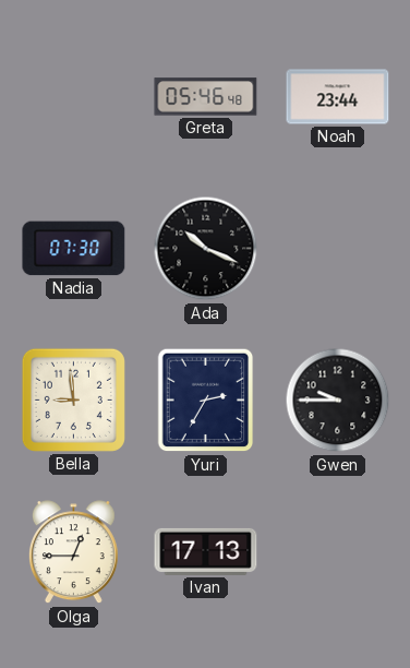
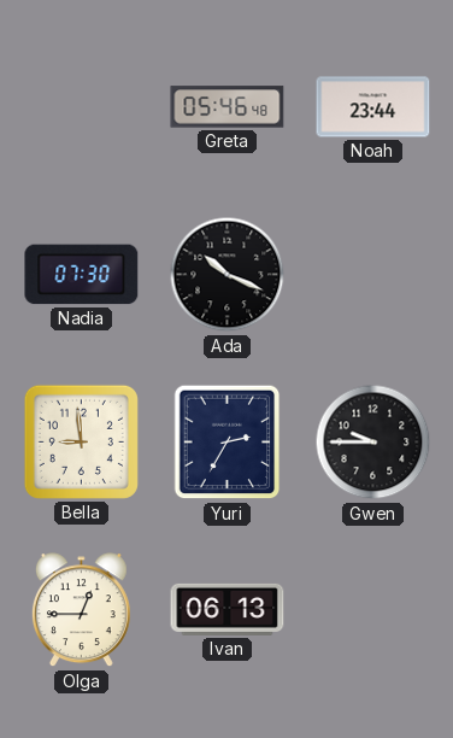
Ivan: 17:13 -> 06:13 (228, 609)
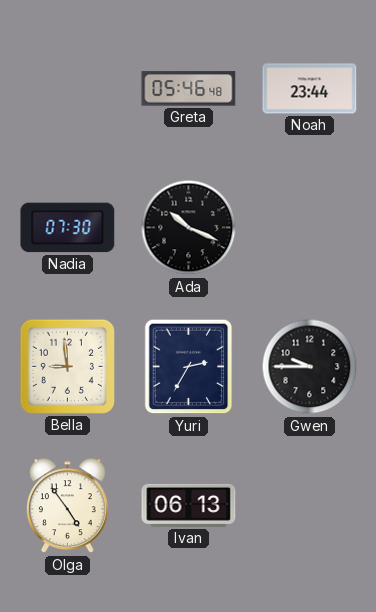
Olga: 12:45 -> 4:54 (67, 506)
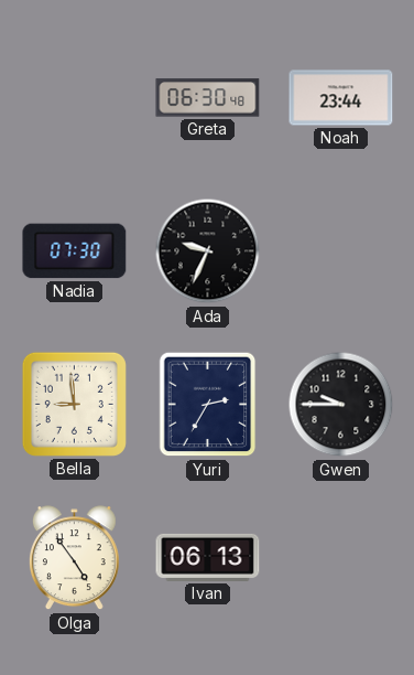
Greta: 05:46 -> 06:30 (208, 98)
Ada: 10:19 -> 9:34 (208, 251)
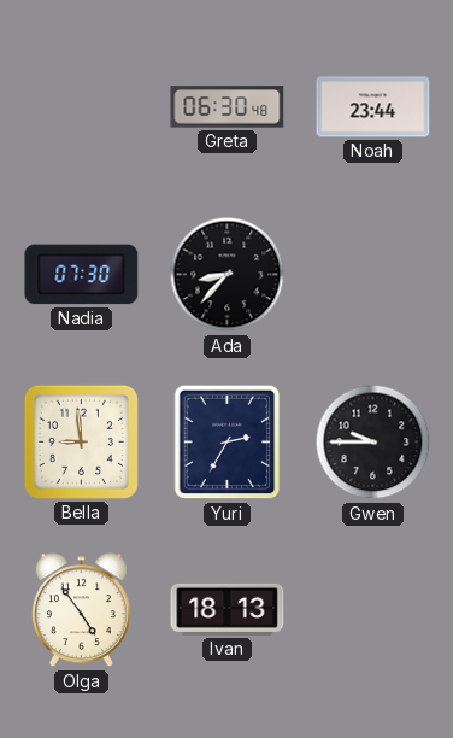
Ada: 9:34 -> 8:37 (228, 275)
Ivan: 06:13 -> 18:13 (228, 609)
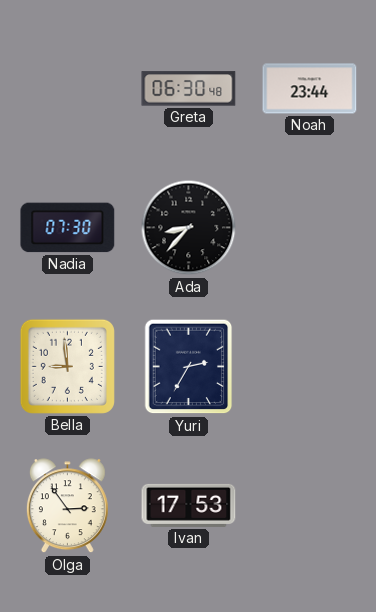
Gwen: 9:45 -> none (373, 443)
Olga: 4:54 -> 2:54 (67, 506)
Ivan: 18:13 -> 17:53 (189, 505)
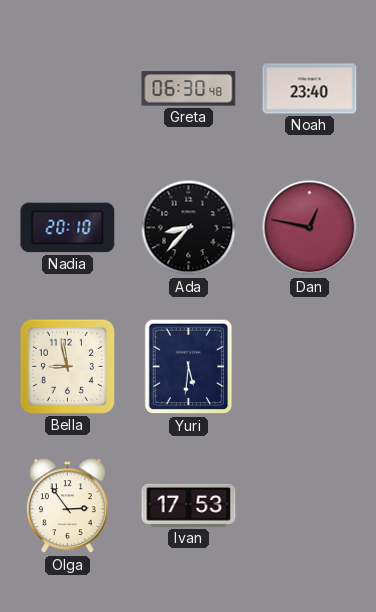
Noah: 23:44 -> 23:40 (310, 89)
Nadia: 07:30 -> 20:10 (68, 228)
Dan: none -> 12:47 (310, 228)
Bella: 8:59 -> 8:58 (67, 366)
Yuri: 2:35 -> 5:31 (189, 367)
